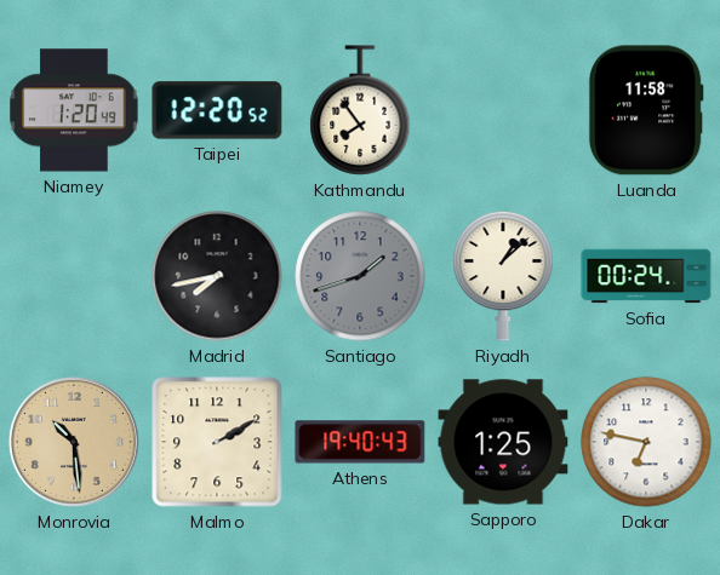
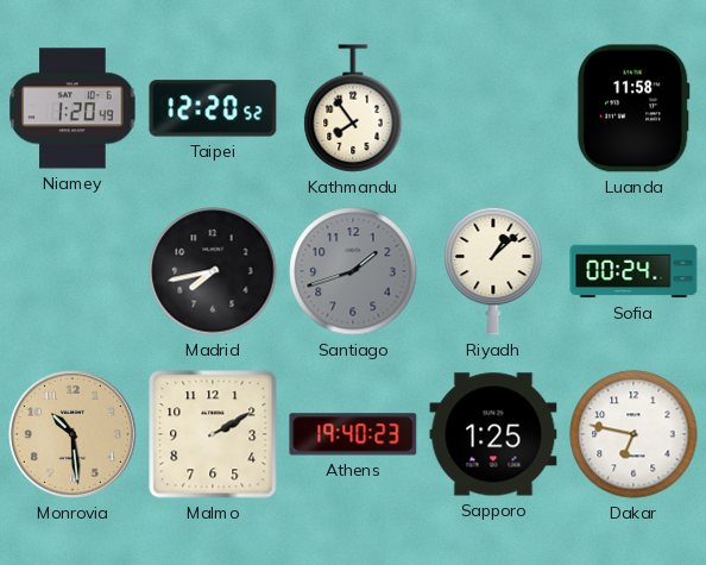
Athens: 19:40:43 -> 19:40:23 (353, 434)
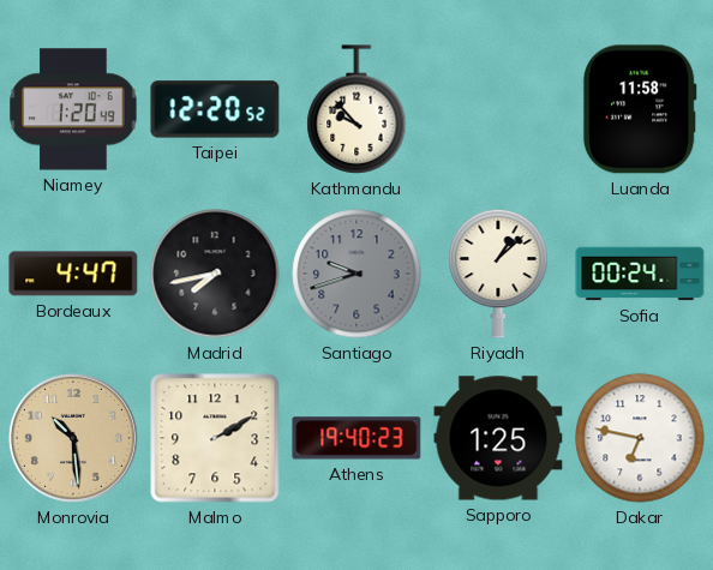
Kathmandu: 7:54 -> 9:53 (356, 109)
Bordeaux: none -> 4:47 (73, 274)
Santiago: 1:42 -> 9:42 (356, 274)
